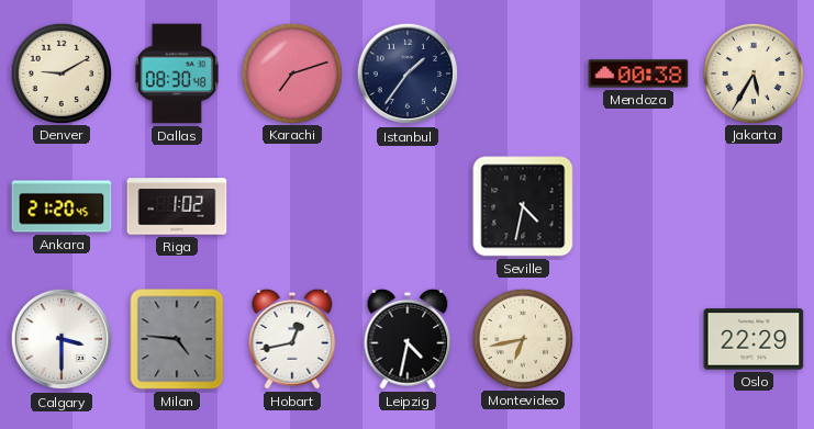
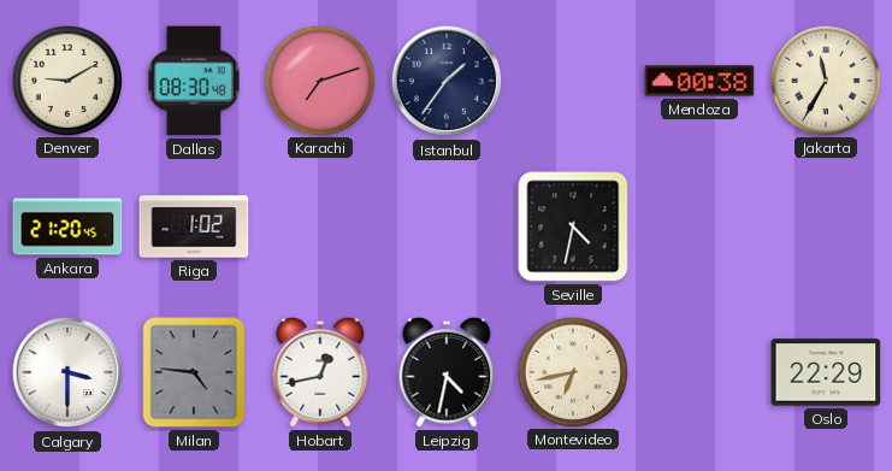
Jakarta: 5:35 -> 11:35 (825, 80)
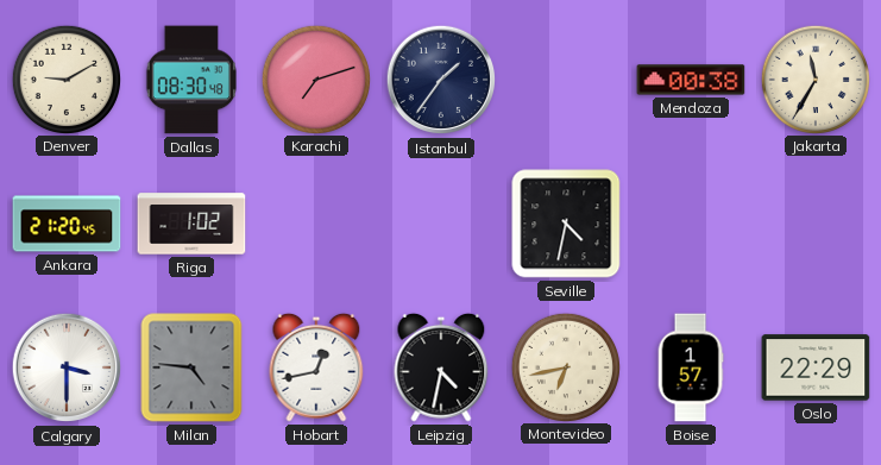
Boise: none -> 1:57 (691, 367)
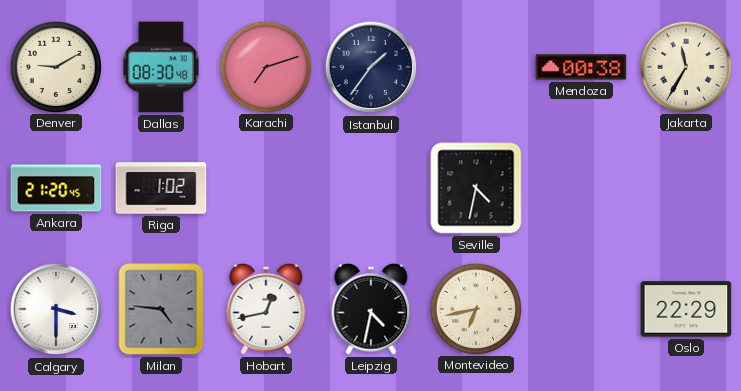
Boise: 1:57 -> none (691, 367)
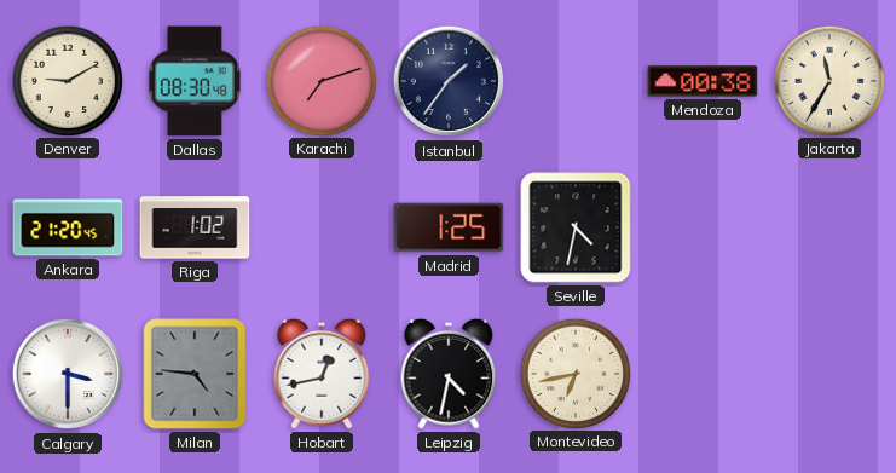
Madrid: none -> 1:25 (449, 227)
Oslo: 22:29 -> none (686, 309)
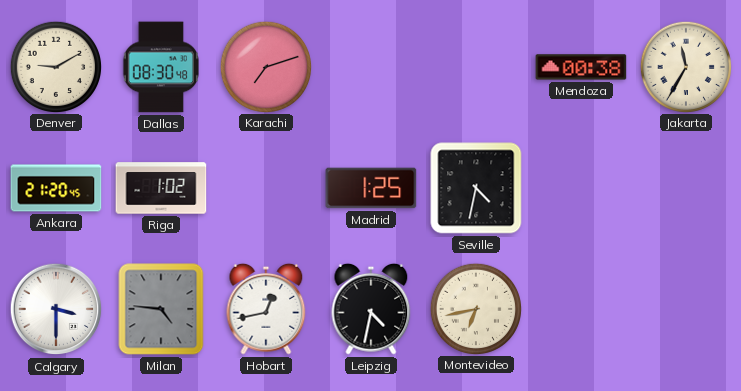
Istanbul: 1:36 -> none (449, 81)
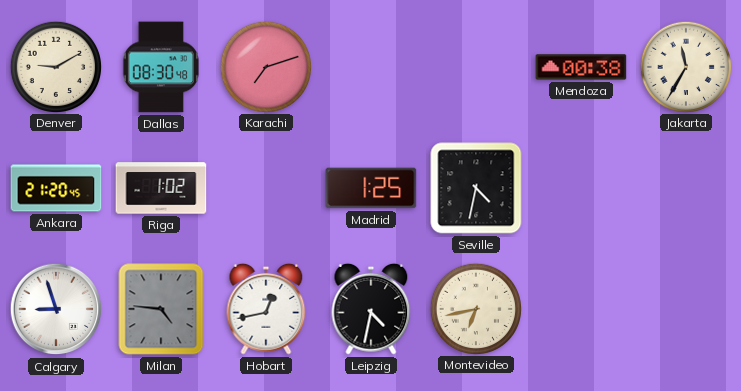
Calgary: 3:30 -> 8:57 (56, 309)
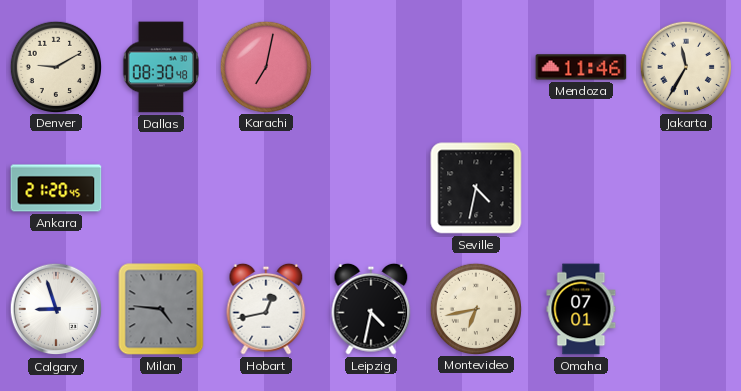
Karachi: 7:12 -> 7:02 (265, 66)
Mendoza: 00:38 -> 11:46 (581, 67)
Riga: 1:02 -> none (161, 188)
Madrid: 1:25 -> none (371, 188)
Omaha: none -> 07:01 (581, 309)
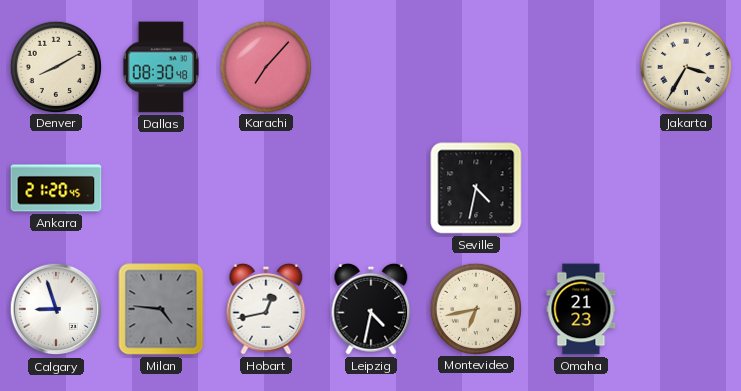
Denver: 9:10 -> 8:10 (55, 66)
Karachi: 7:02 -> 7:07 (265, 66)
Mendoza: 11:46 -> none (581, 67)
Jakarta: 11:35 -> 3:35 (685, 66)
Omaha: 07:01 -> 21:23 (581, 309)
